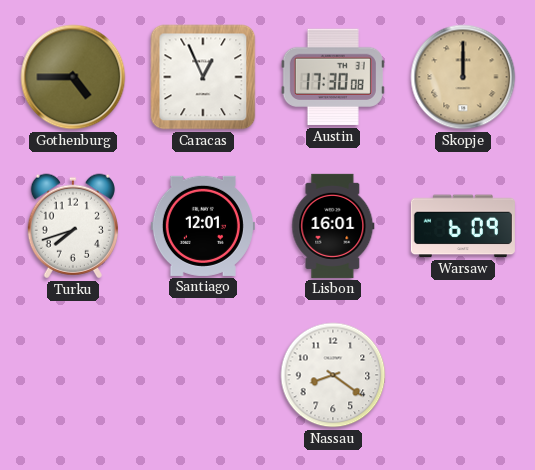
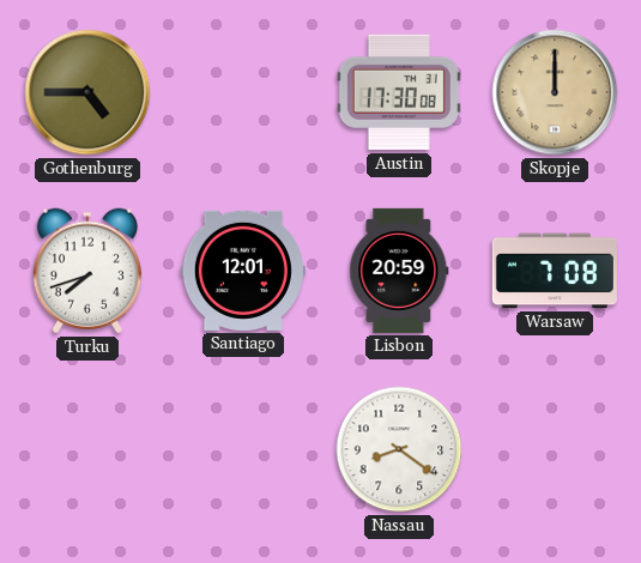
Caracas: 12:56 -> none (203, 77)
Lisbon: 16:01 -> 20:59 (399, 271)
Warsaw: 6:09 -> 7:08 (555, 271)
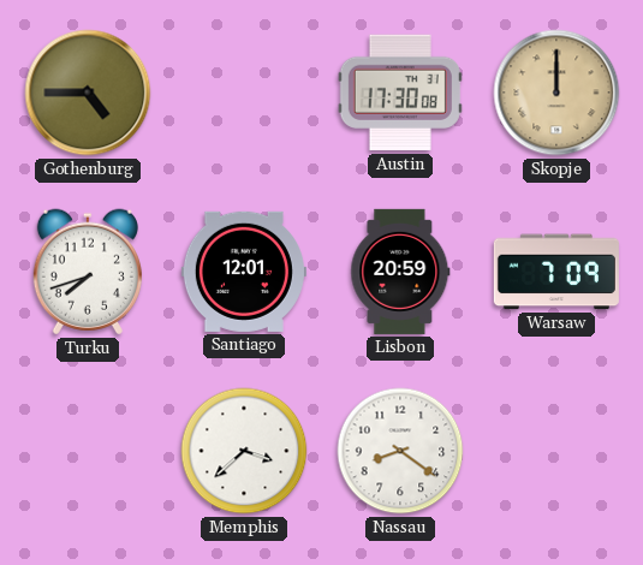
Warsaw: 7:08 -> 7:09 (556, 272)
Memphis: none -> 3:38 (244, 451)
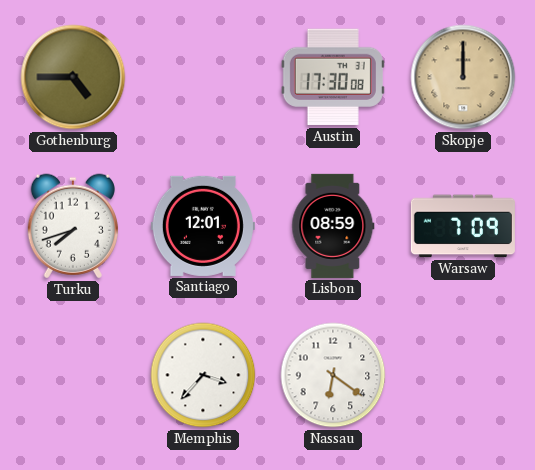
Lisbon: 20:59 -> 08:59 (333, 226)
Memphis: 3:38 -> 3:37 (203, 375)
Nassau: 8:21 -> 6:21 (333, 375)
